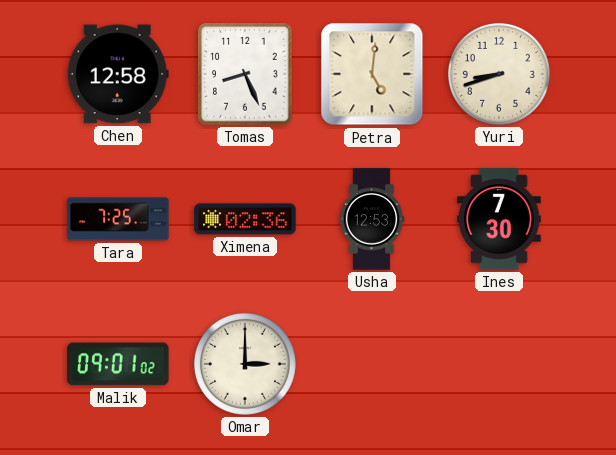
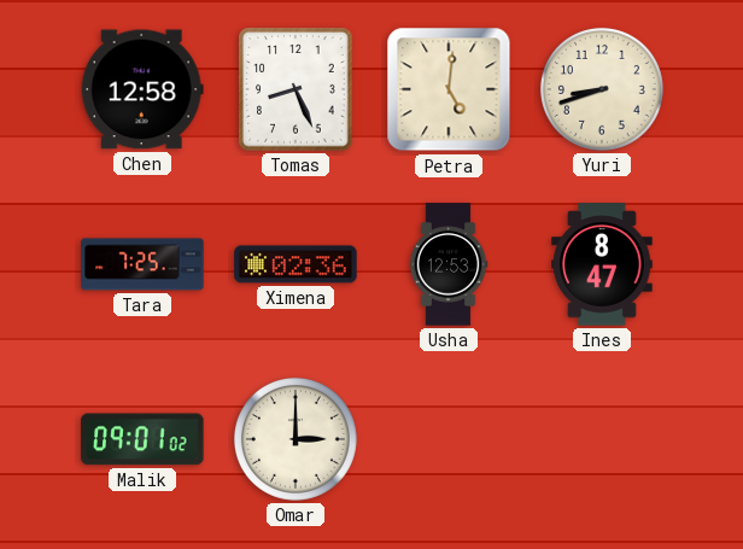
Ines: 7:30 -> 8:47 (602, 264)
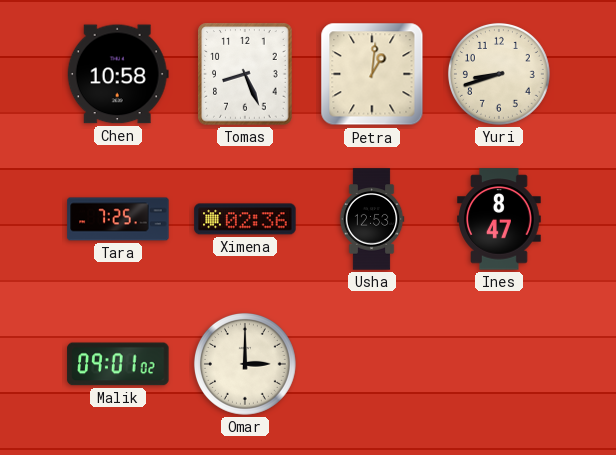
Chen: 12:58 -> 10:58 (118, 74)
Petra: 5:01 -> 1:01 (372, 74)
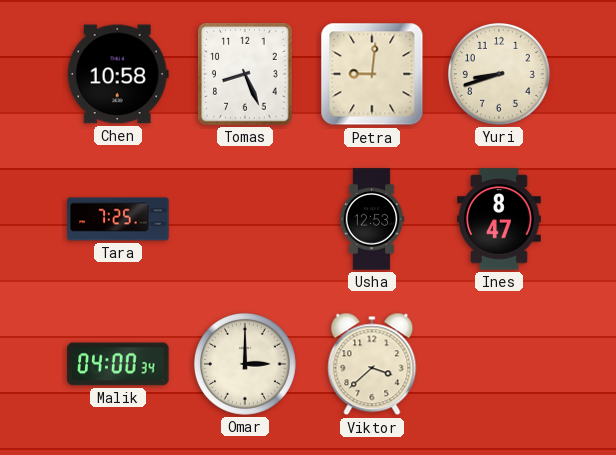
Petra: 1:01 -> 9:01 (372, 74)
Ximena: 02:36 -> none (245, 219)
Malik: 09:01 -> 04:00 (118, 364)
Viktor: none -> 3:38 (372, 364)
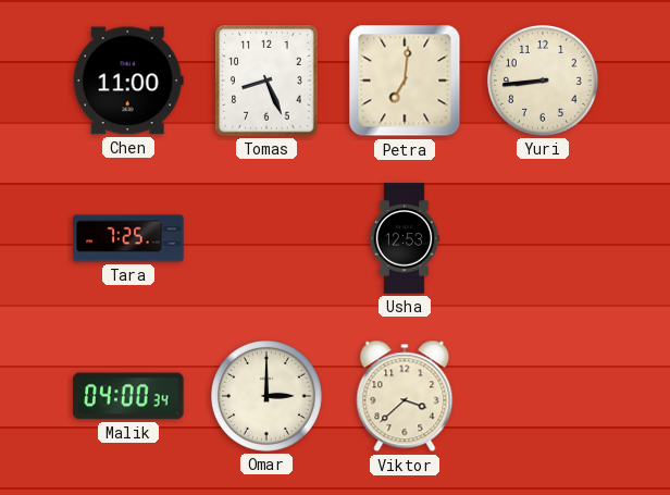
Chen: 10:58 -> 11:00 (128, 81)
Petra: 9:01 -> 7:01 (405, 81)
Yuri: 8:42 -> 8:44 (543, 81)
Ines: 8:47 -> none (499, 219)
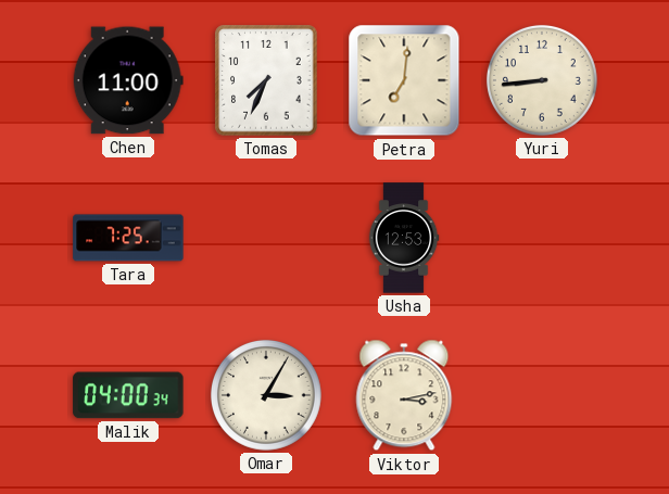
Tomas: 8:26 -> 7:34 (266, 80)
Omar: 3:00 -> 3:05 (266, 395)
Viktor: 3:38 -> 3:13 (404, 395)
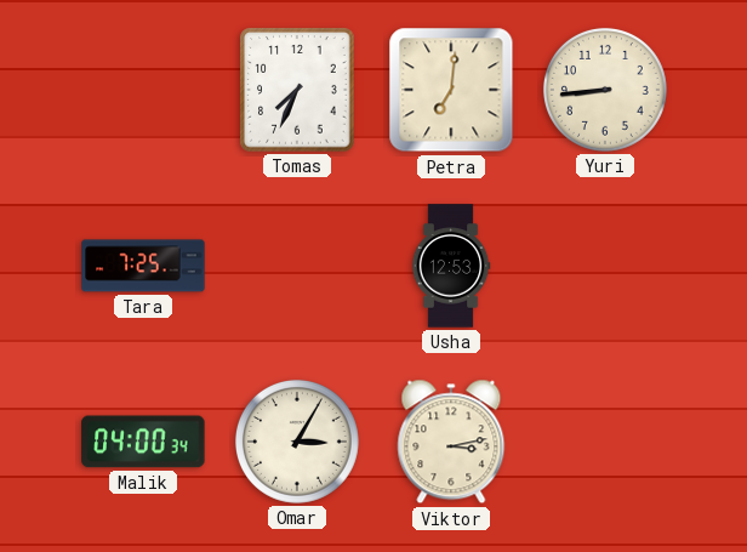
Chen: 11:00 -> none (128, 80)
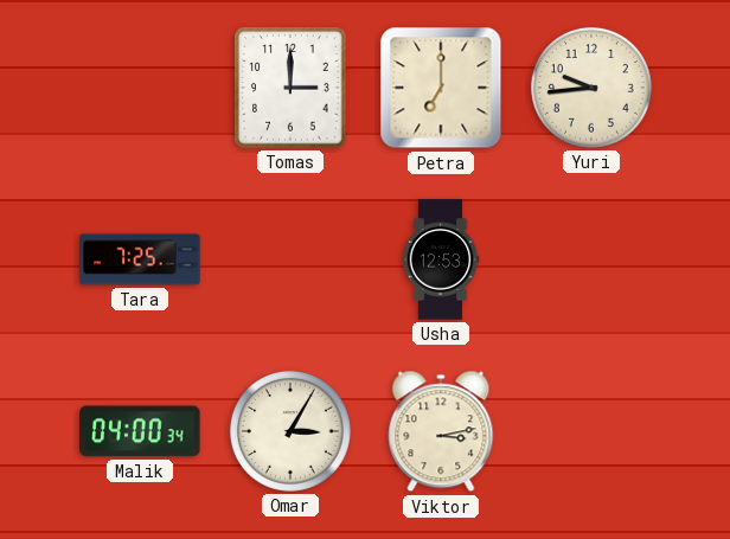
Tomas: 7:34 -> 3:00 (290, 88)
Petra: 7:01 -> 7:00 (441, 88)
Yuri: 8:44 -> 9:44 (591, 88)
